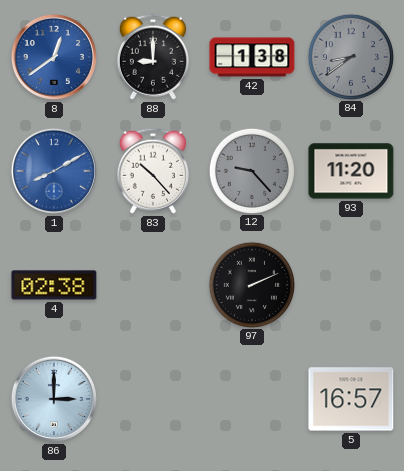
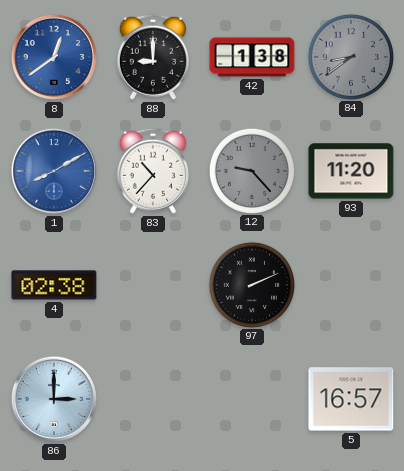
83: 10:23 -> 10:37 (153, 171)
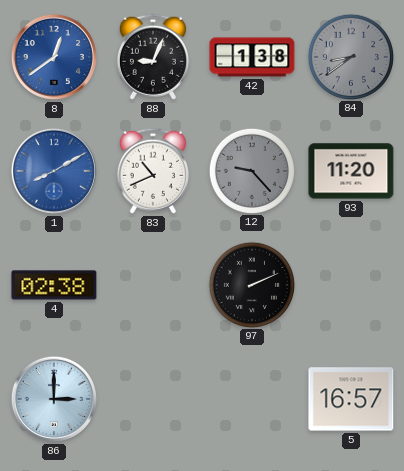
88: 9:00 -> 9:04 (153, 57)
83: 10:37 -> 10:41 (153, 171)
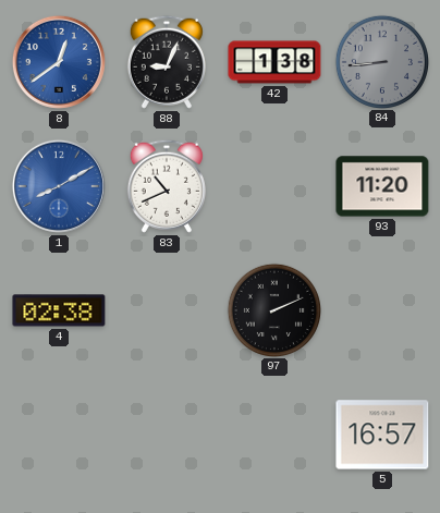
84: 8:39 -> 8:44 (381, 61)
12: 9:23 -> none (251, 170)
86: 3:00 -> none (54, 399)
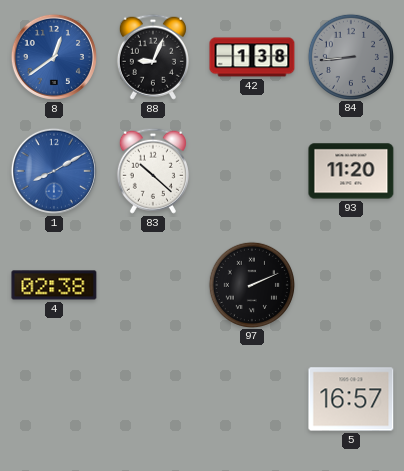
83: 10:41 -> 10:22 (153, 171)
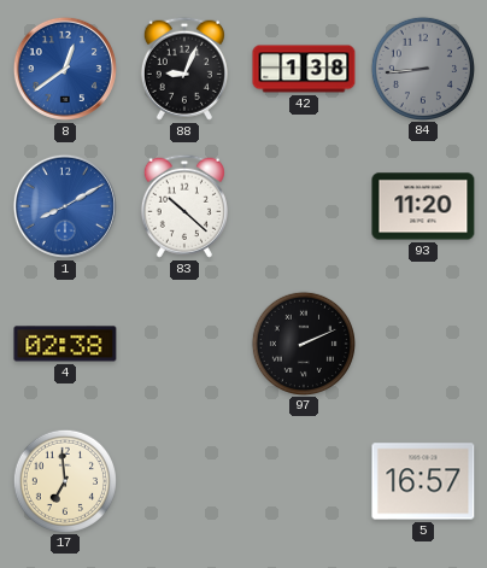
17: none -> 6:59 (64, 480)
